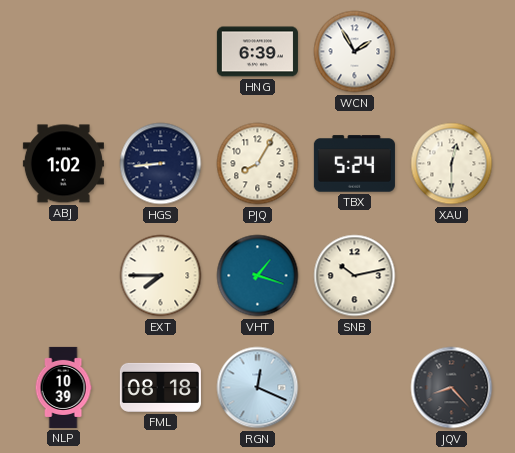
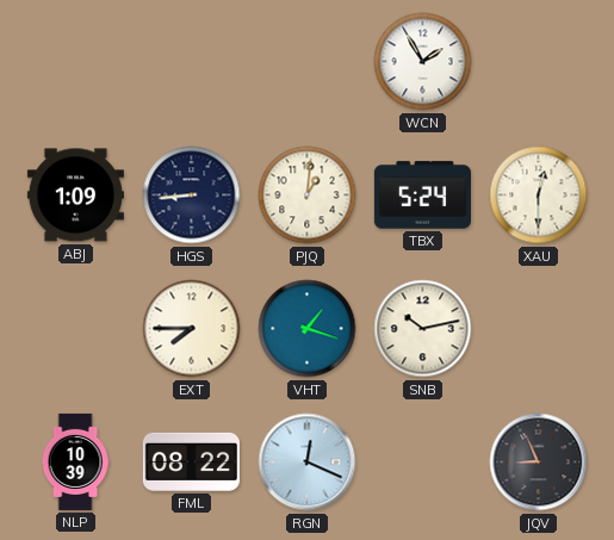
HNG: 6:39 -> none (257, 52)
ABJ: 1:02 -> 1:09 (75, 195)
PJQ: 8:05 -> 1:01 (308, 195)
FML: 08:18 -> 08:22 (191, 461)
JQV: 8:23 -> 8:56 (539, 463)
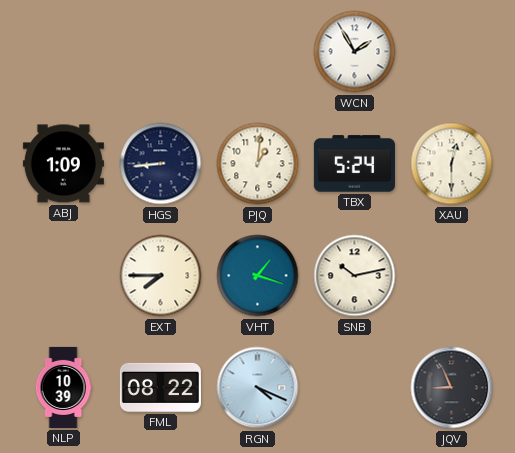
RGN: 12:19 -> 4:19 (258, 388)
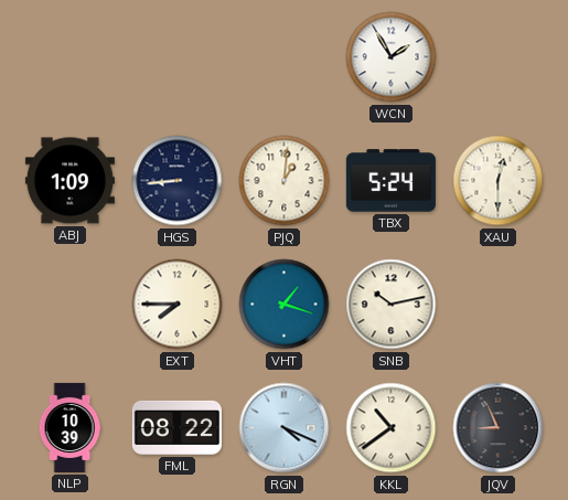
KKL: none -> 10:39 (392, 428)
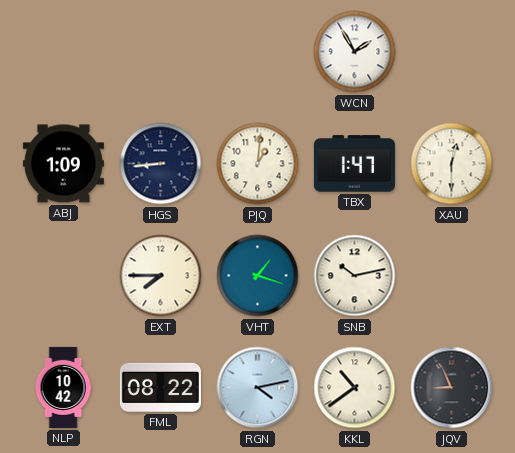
TBX: 5:24 -> 1:47 (354, 164)
NLP: 10:39 -> 10:42 (63, 387)
RGN: 4:19 -> 4:13 (258, 388)
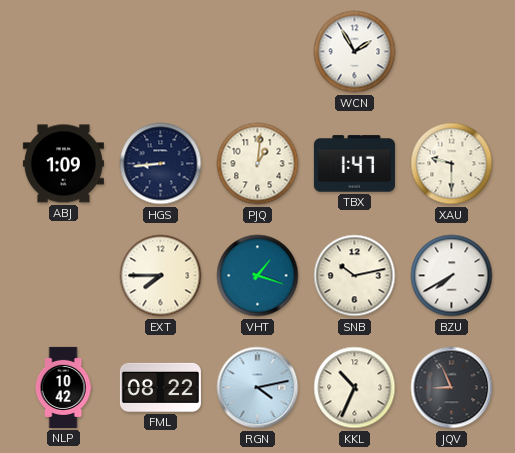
XAU: 12:30 -> 9:30 (452, 164)
BZU: none -> 7:40 (452, 276)
KKL: 10:39 -> 10:34 (355, 388)
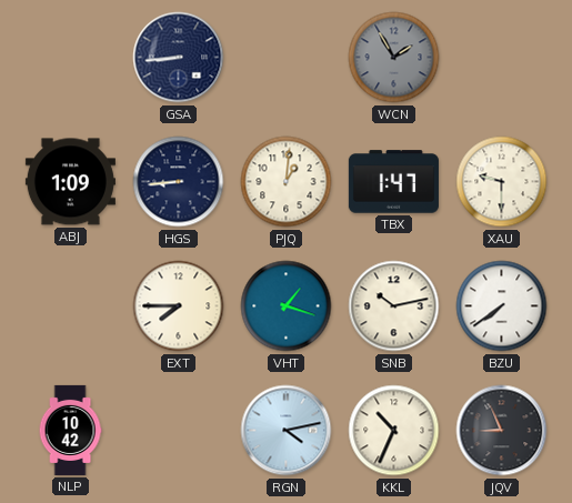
GSA: none -> 8:44 (179, 58)
WCN dial: white -> grey (394, 58)
BZU: 7:40 -> 7:39 (502, 306)
FML: 08:22 -> none (160, 387)
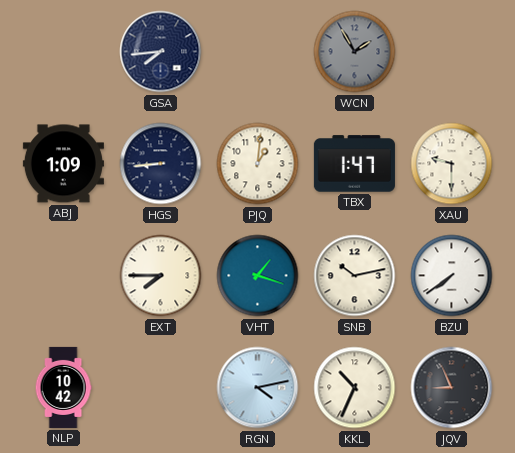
GSA: 8:44 -> 7:44 (161, 52)
